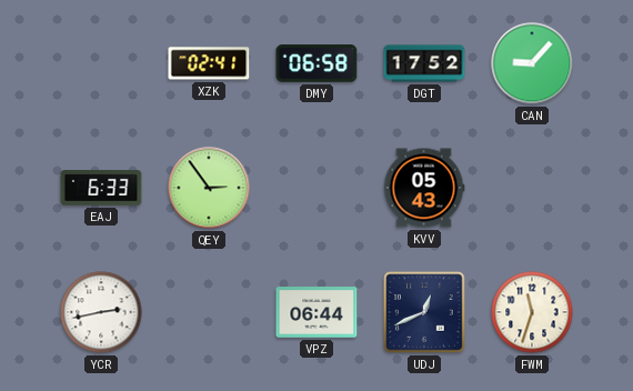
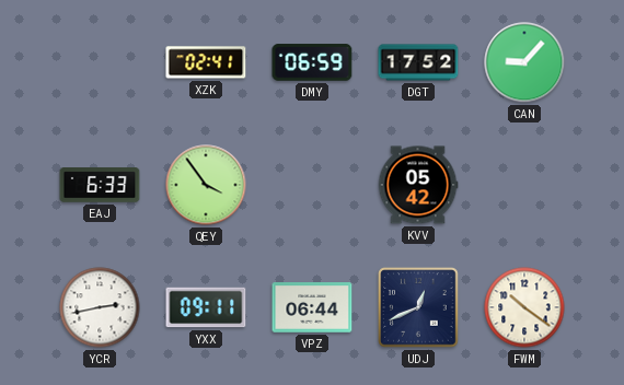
DMY: 06:58 -> 06:59 (312, 62)
QEY: 2:54 -> 3:54 (206, 185)
KVV: 05:43 -> 05:42 (418, 185)
YXX: none -> 09:11 (206, 307)
FWM: 11:33 -> 10:21 (524, 307)
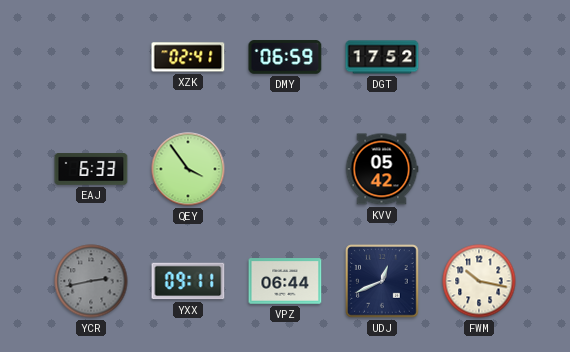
CAN: 9:07 -> none (524, 62)
YCR dial: white -> grey (91, 281)
FWM: 10:21 -> 10:17 (479, 281)
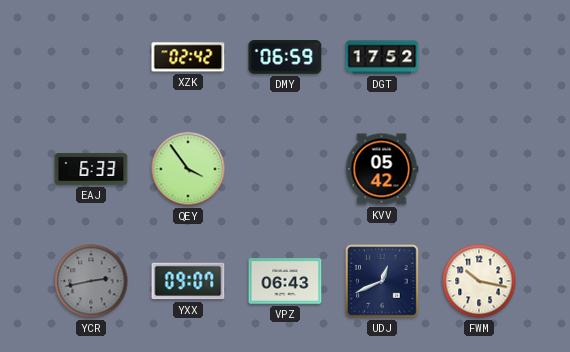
XZK: 02:41 -> 02:42 (188, 57)
YXX: 09:11 -> 09:07 (188, 281)
VPZ: 06:44 -> 06:43 (285, 281)
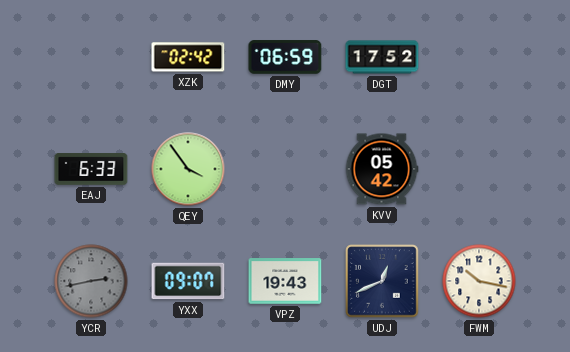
VPZ: 06:43 -> 19:43 (285, 281)
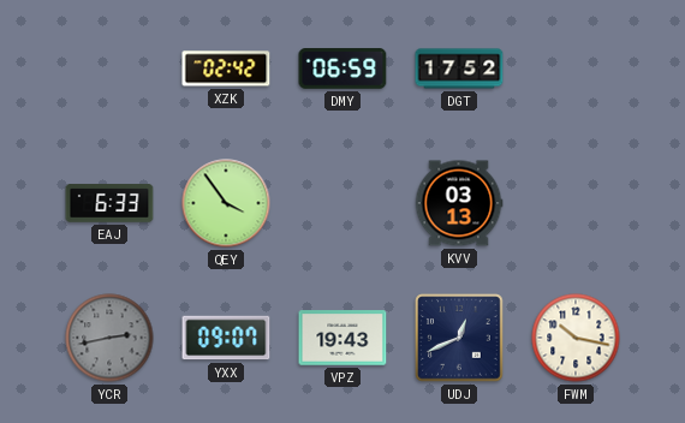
KVV: 05:42 -> 03:13 (459, 203)
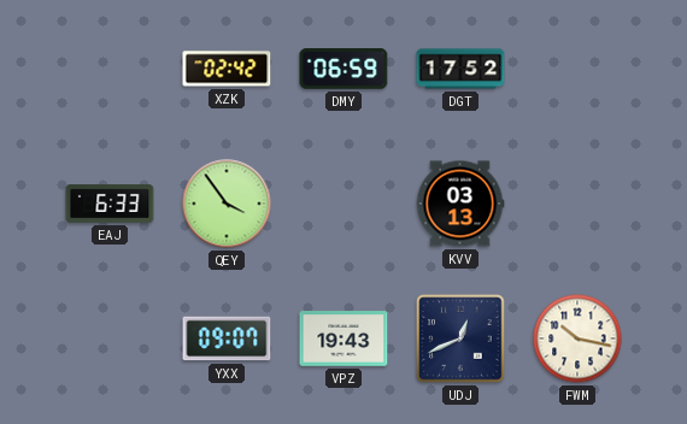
YCR: 2:43 -> none (109, 338)
